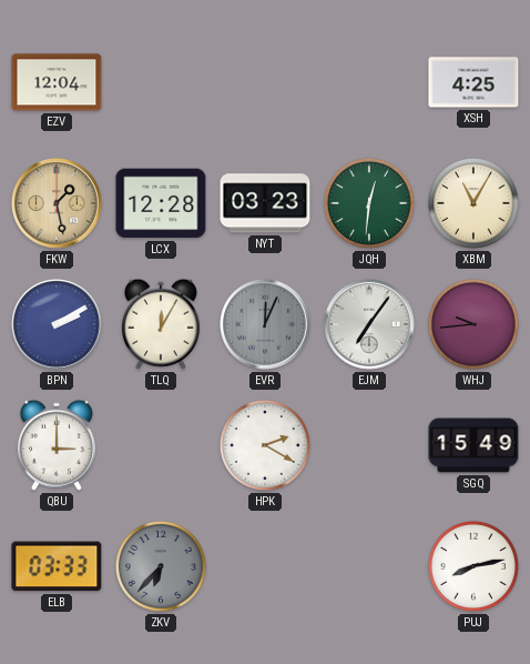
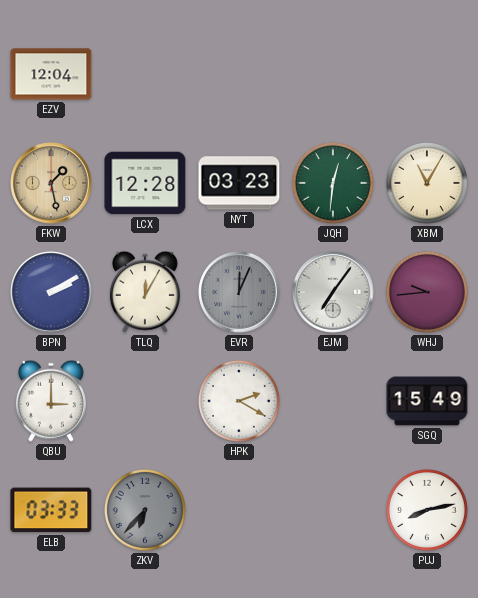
XSH: 4:25 -> none (473, 82)
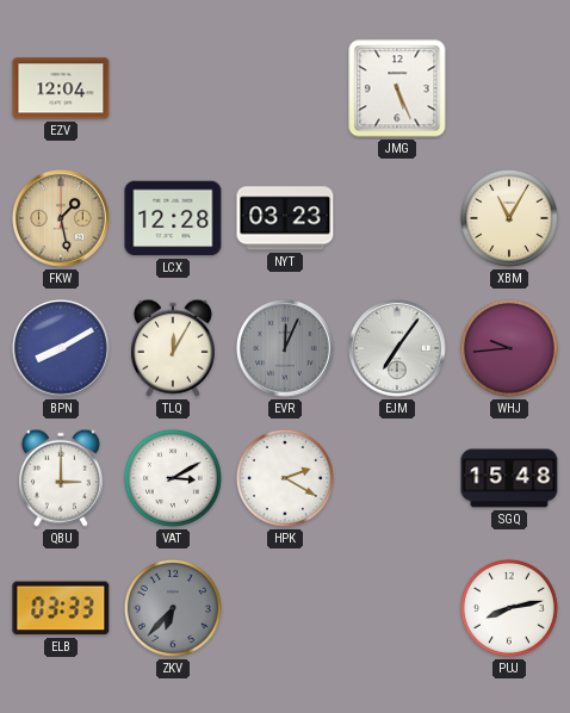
JMG: none -> 5:26 (397, 88)
JQH: 12:31 -> none (333, 183)
BPN: 2:10 -> 8:10 (61, 348)
VAT: none -> 3:10 (173, 478)
SGQ: 15:49 -> 15:48 (509, 478)
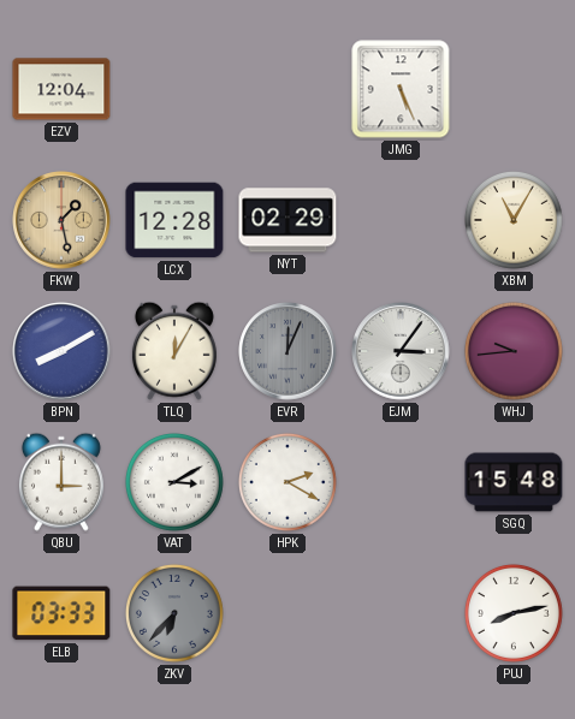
NYT: 03:23 -> 02:29 (287, 220)
EJM: 7:06 -> 3:06 (401, 351)
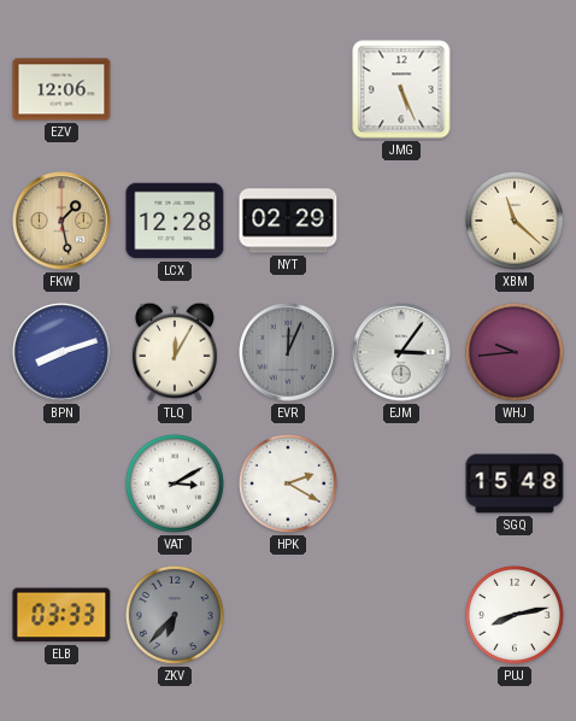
EZV: 12:04 -> 12:06 (61, 89)
XBM: 11:05 -> 11:22 (515, 221)
BPN: 8:10 -> 8:12 (61, 352)
QBU: 3:00 -> none (61, 482)
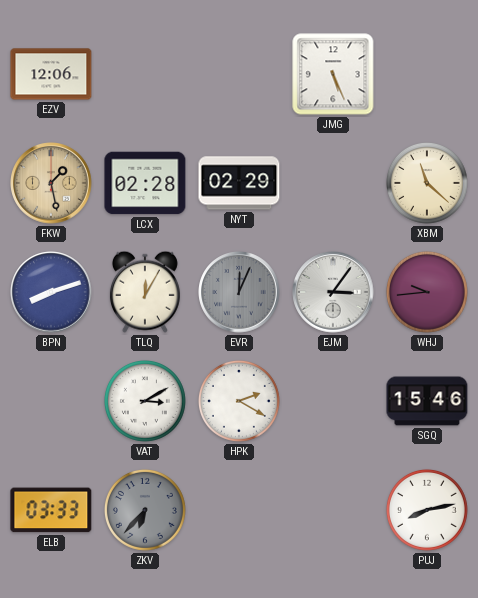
LCX: 12:28 -> 02:28 (145, 183)
SGQ: 15:48 -> 15:46 (427, 401)
